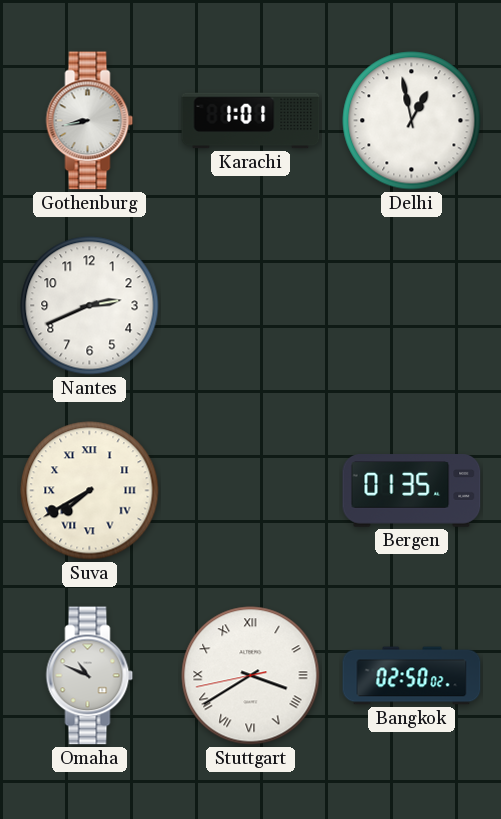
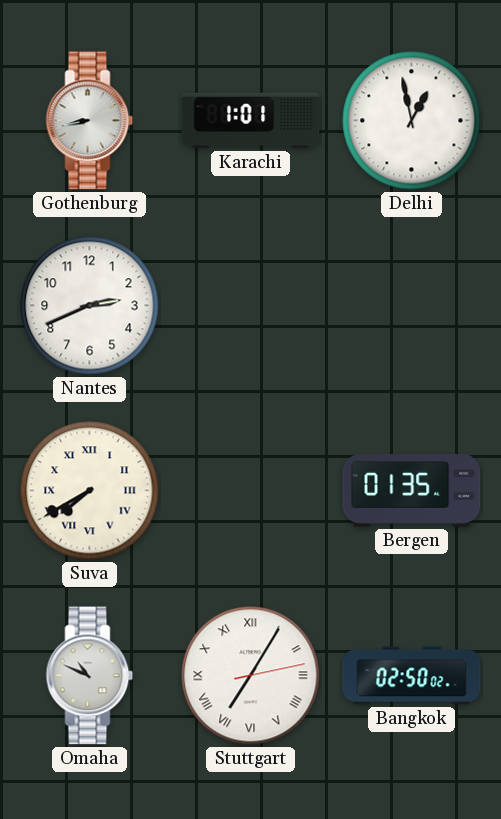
Stuttgart: 3:39 -> 7:05 (251, 676)
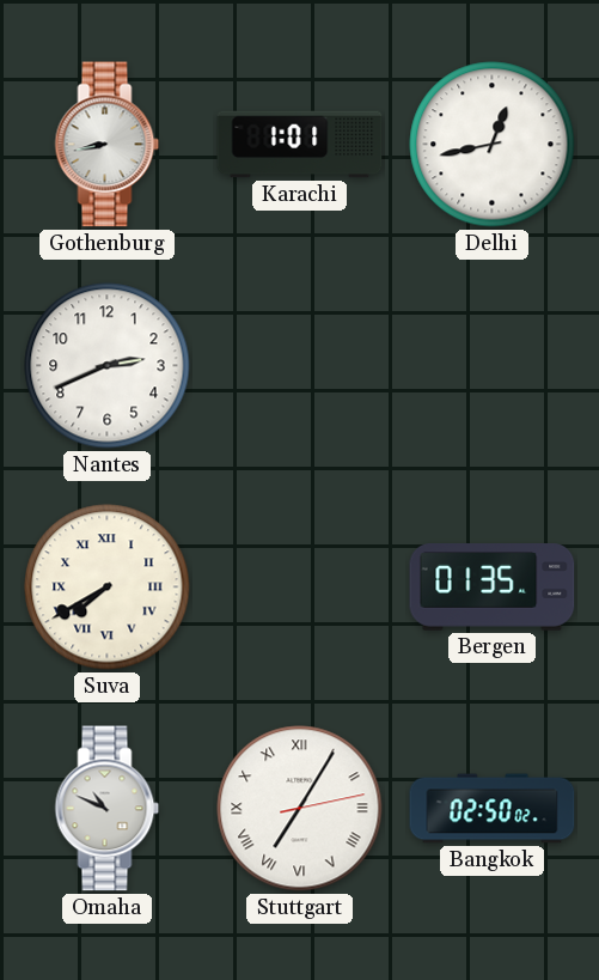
Delhi: 12:58 -> 12:43 (493, 145)
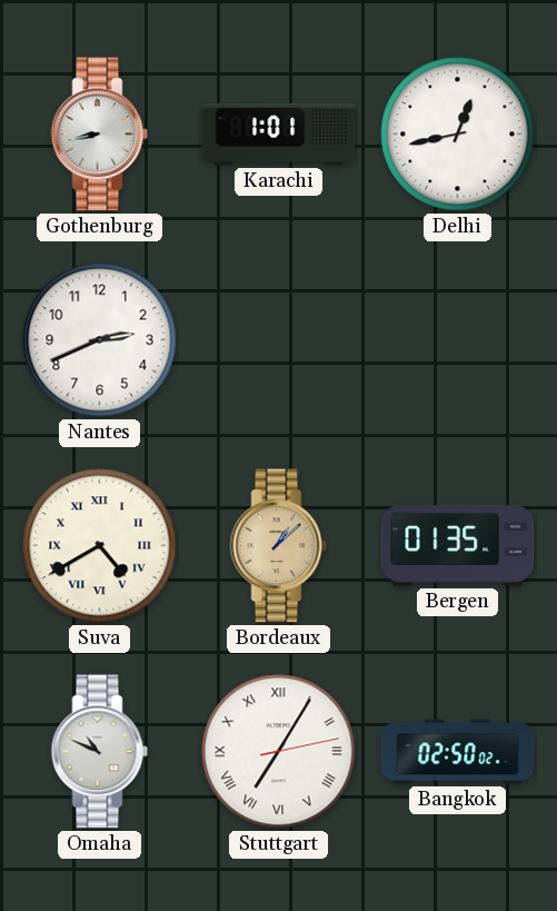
Suva: 7:40 -> 4:40 (100, 546)
Bordeaux: none -> 1:08 (279, 546)
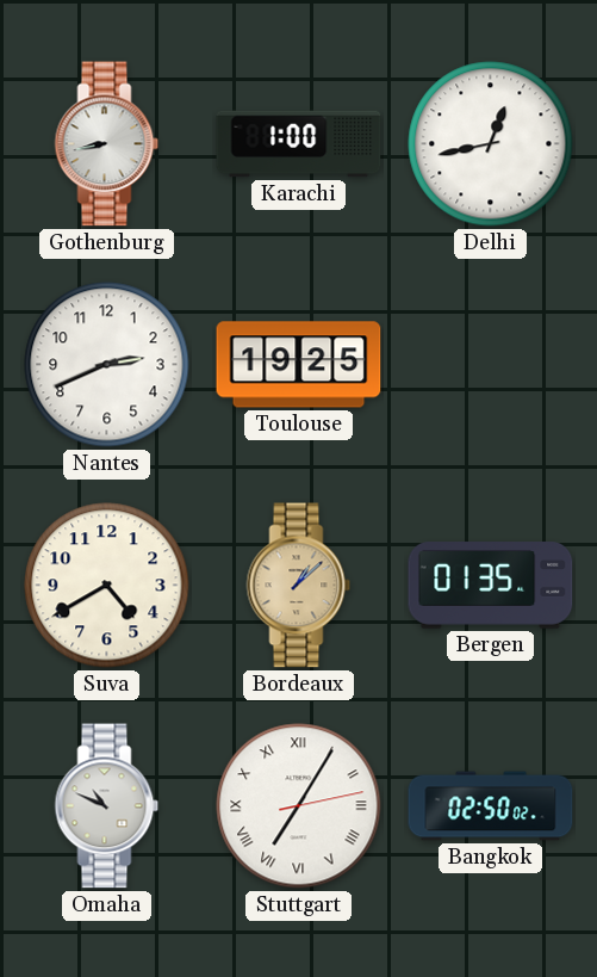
Karachi: 1:01 -> 1:00 (299, 144)
Toulouse: none -> 19:25 (299, 365)
Suva numerals: Roman -> Arabic (107, 586)
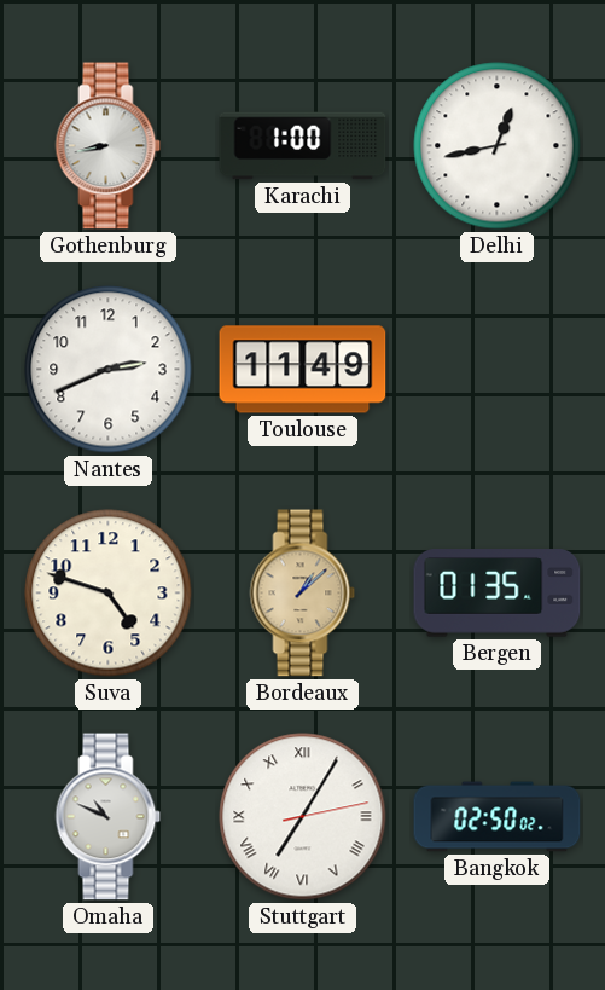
Toulouse: 19:25 -> 11:49 (303, 370)
Suva: 4:40 -> 4:48 (109, 594)
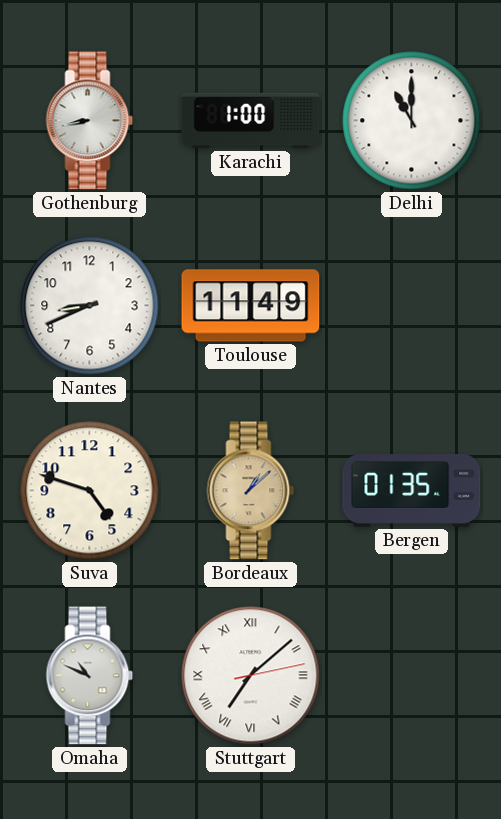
Delhi: 12:43 -> 11:00 (412, 121)
Nantes: 2:41 -> 8:41 (90, 306)
Stuttgart: 7:05 -> 7:08 (251, 676)
Bangkok: 02:50 -> none (498, 817)
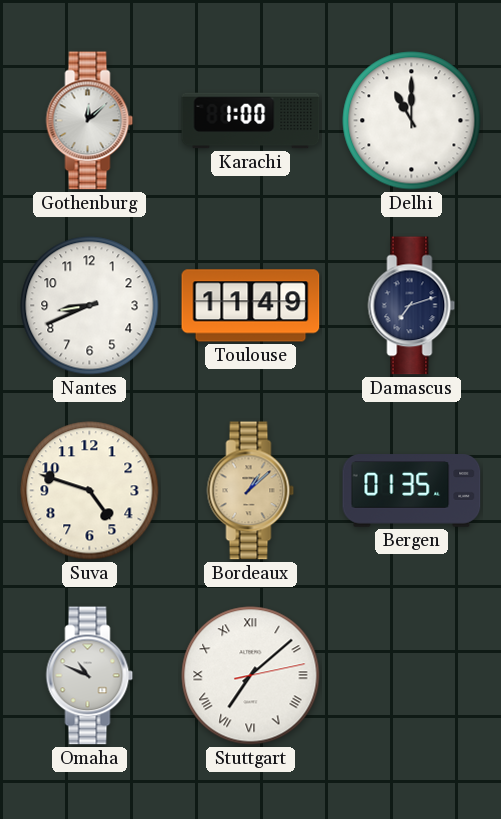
Gothenburg: 8:43 -> 12:08 (90, 121)
Damascus: none -> 7:12 (412, 306)
